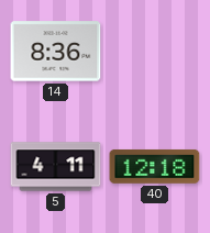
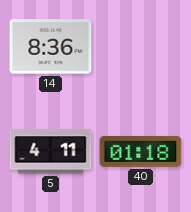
40: 12:18 -> 01:18 (141, 151)
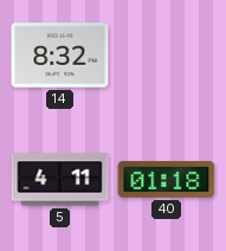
14: 8:36 -> 8:32 (60, 56)
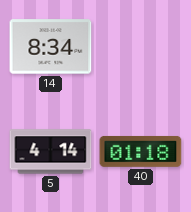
14: 8:32 -> 8:34 (51, 47)
5: 4:11 -> 4:14 (51, 152)
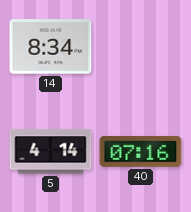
40: 01:18 -> 07:16 (141, 151)
